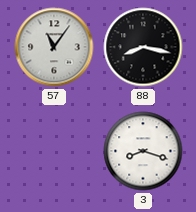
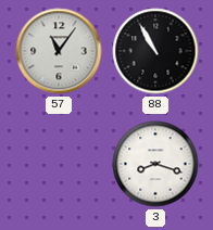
88: 8:17 -> 10:55 (155, 51)
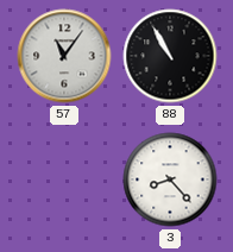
3: 8:18 -> 8:23 (170, 179)
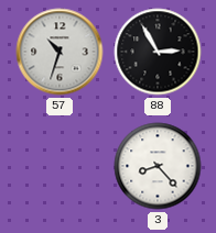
57: 11:06 -> 10:33 (60, 52)
88: 10:55 -> 2:55 (158, 52)
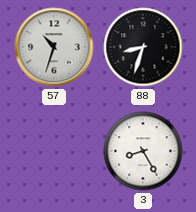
88: 2:55 -> 8:33 (143, 47)
3: 8:23 -> 8:25 (143, 151)
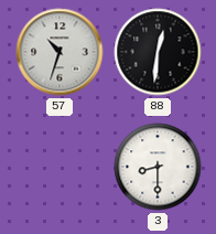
88: 8:33 -> 12:31 (158, 52)
3: 8:25 -> 8:30 (158, 167)
